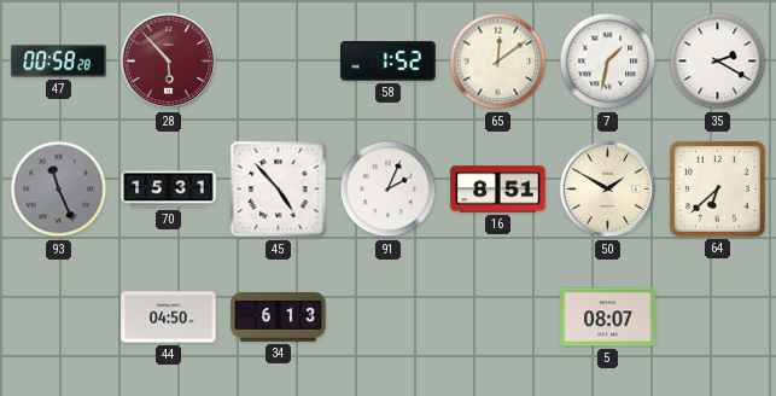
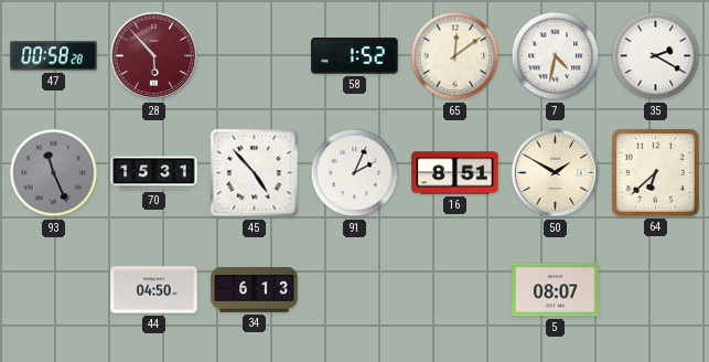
7: 1:32 -> 4:32 (556, 56)
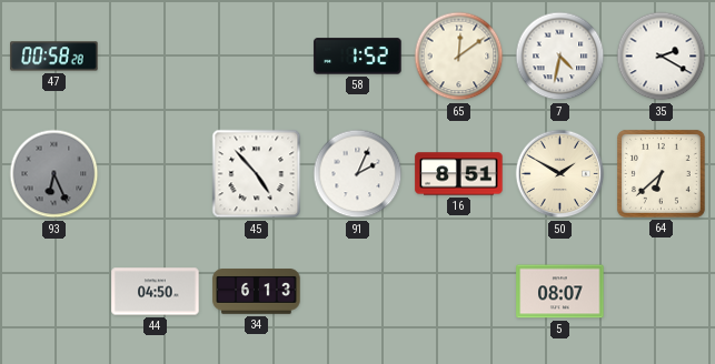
28: 5:53 -> none (154, 56)
93: 11:26 -> 6:26 (54, 174)
70: 15:31 -> none (154, 173)
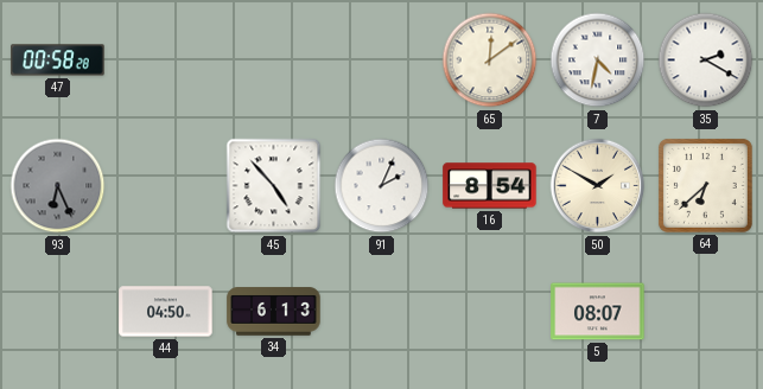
58: 1:52 -> none (358, 57)
16: 8:51 -> 8:54 (490, 186)
